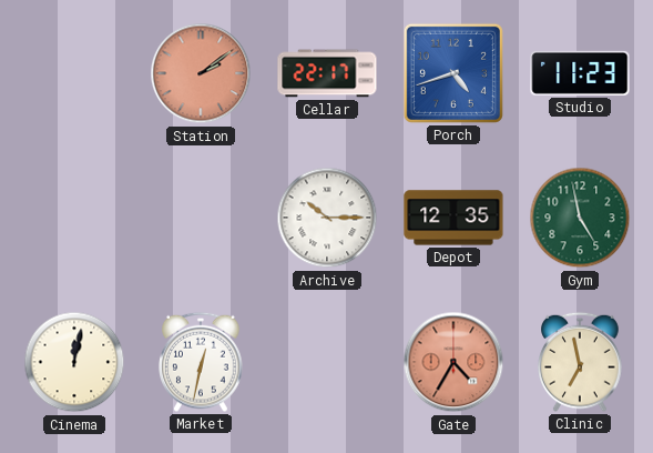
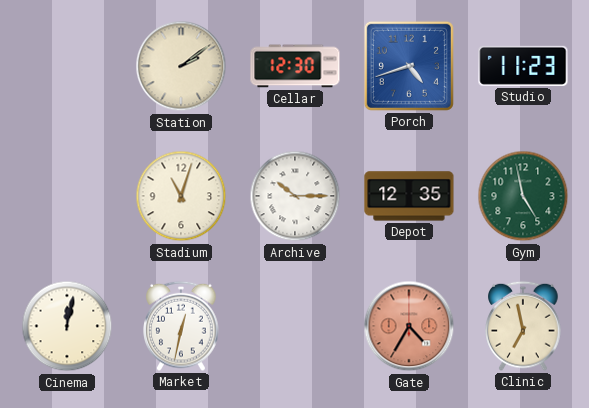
Station dial: salmon -> cream (181, 66)
Cellar: 22:17 -> 12:30 (295, 66)
Stadium: none -> 11:03 (181, 196)
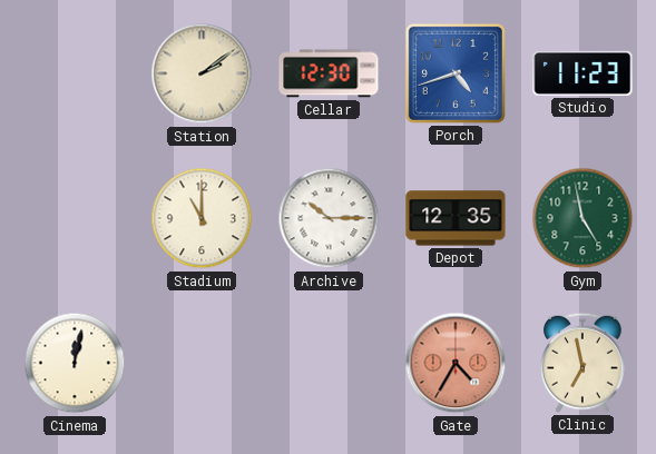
Stadium: 11:03 -> 11:00 (202, 218)
Market: 12:32 -> none (181, 326)
